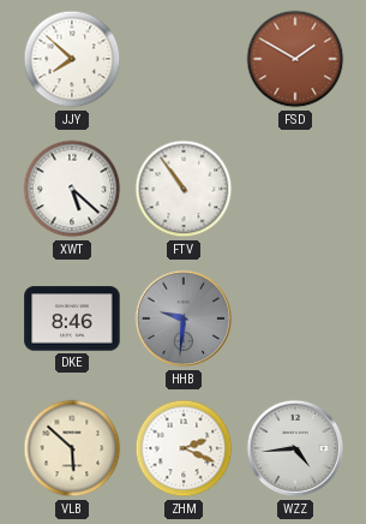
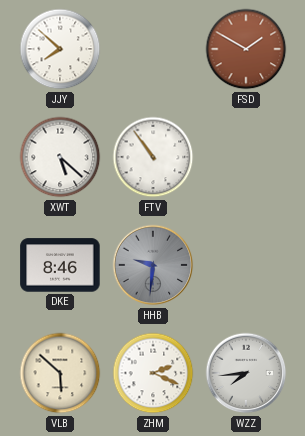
WZZ: 4:44 -> 7:44 (246, 373)
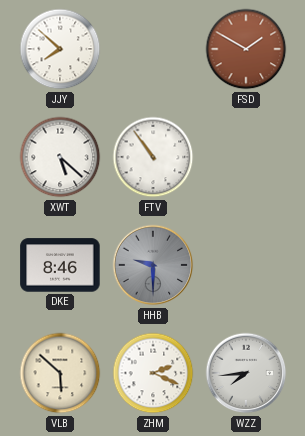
HHB: 9:31 -> 9:30 (153, 265)
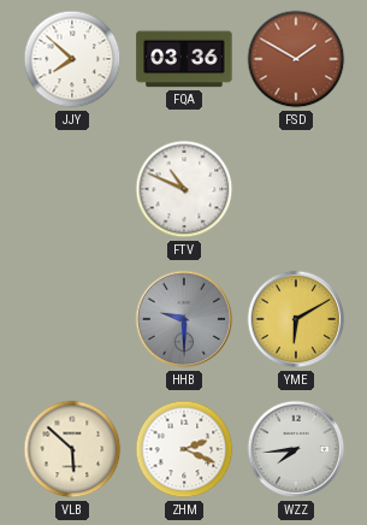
FQA: none -> 03:36 (184, 59)
XWT: 5:22 -> none (60, 157)
FTV: 10:54 -> 10:49 (184, 189)
DKE: 8:46 -> none (60, 265)
YME: none -> 6:10 (296, 319)
